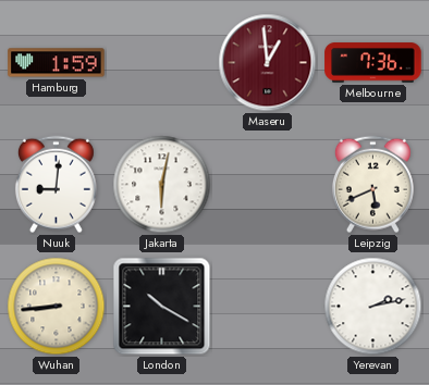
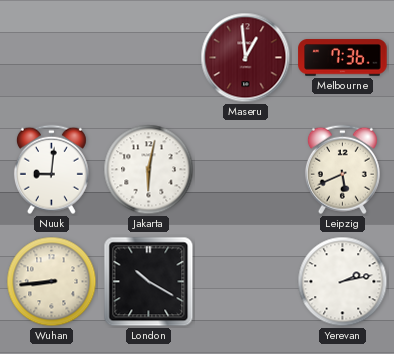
Hamburg: 1:59 -> none (57, 63)
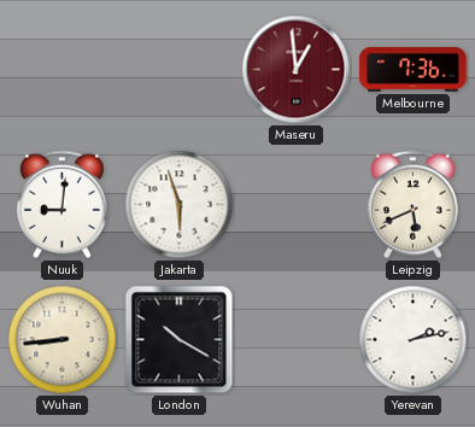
Jakarta: 6:02 -> 5:57 (180, 205)
